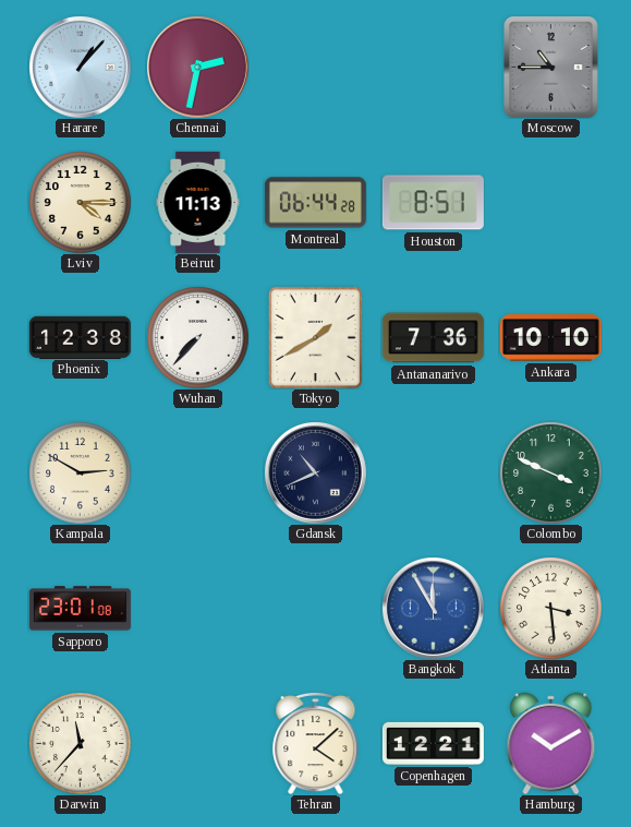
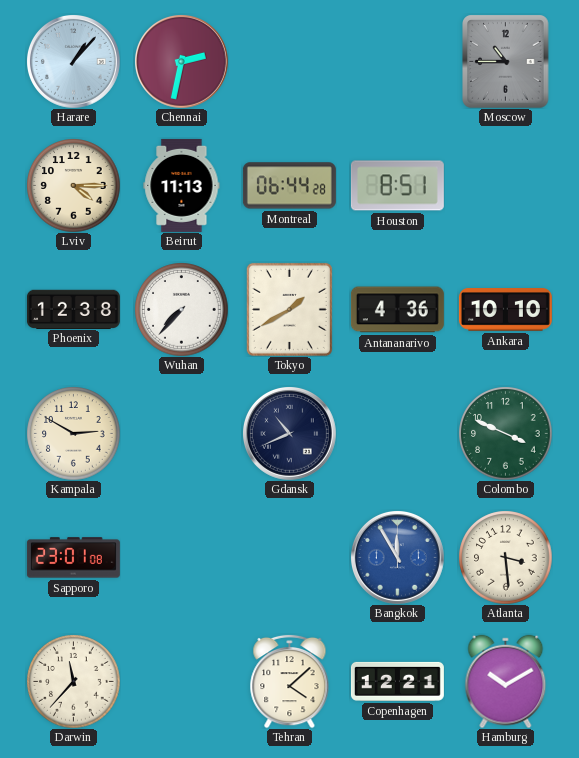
Antananarivo: 7:36 -> 4:36 (397, 310)
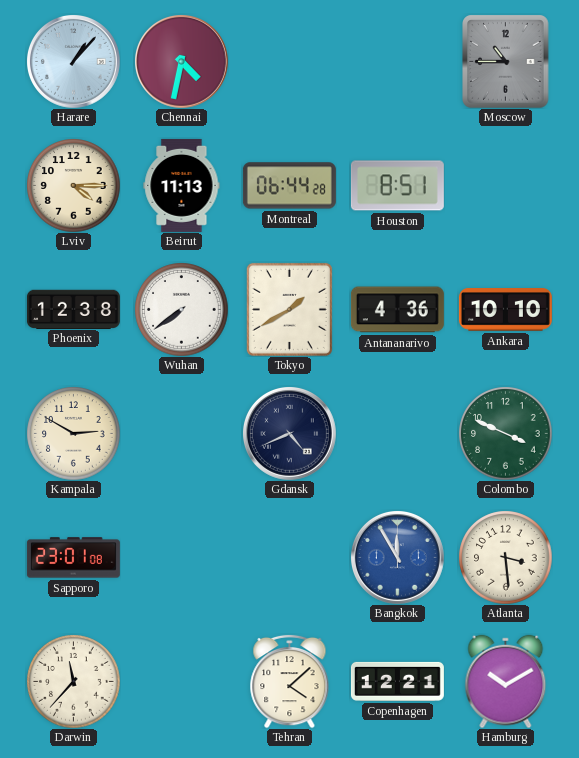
Chennai: 2:32 -> 4:32 (182, 62)
Wuhan: 7:37 -> 7:39 (181, 309)
Gdansk: 10:41 -> 4:41 (290, 434)
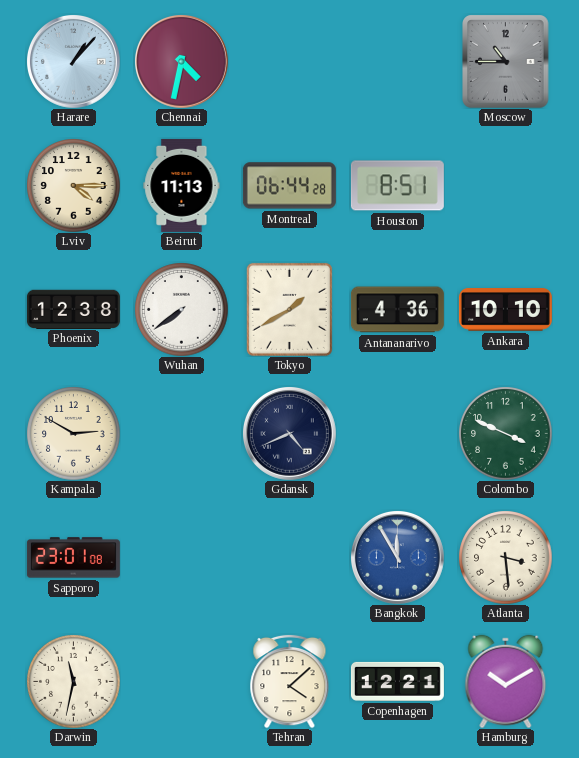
Darwin: 11:37 -> 11:32 (73, 681)
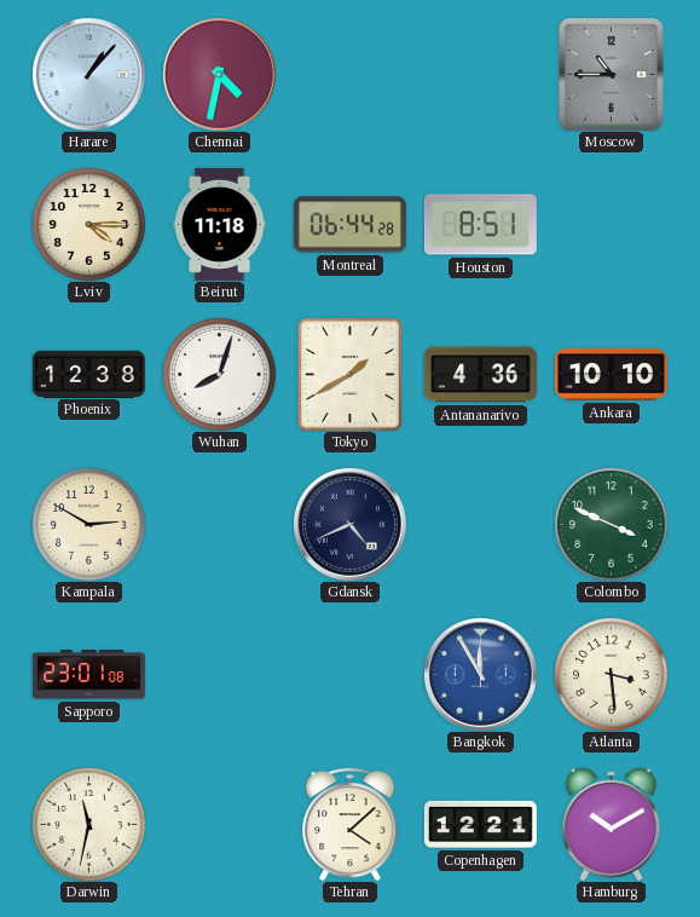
Beirut: 11:13 -> 11:18 (220, 224)
Wuhan: 7:39 -> 8:03 (219, 374)
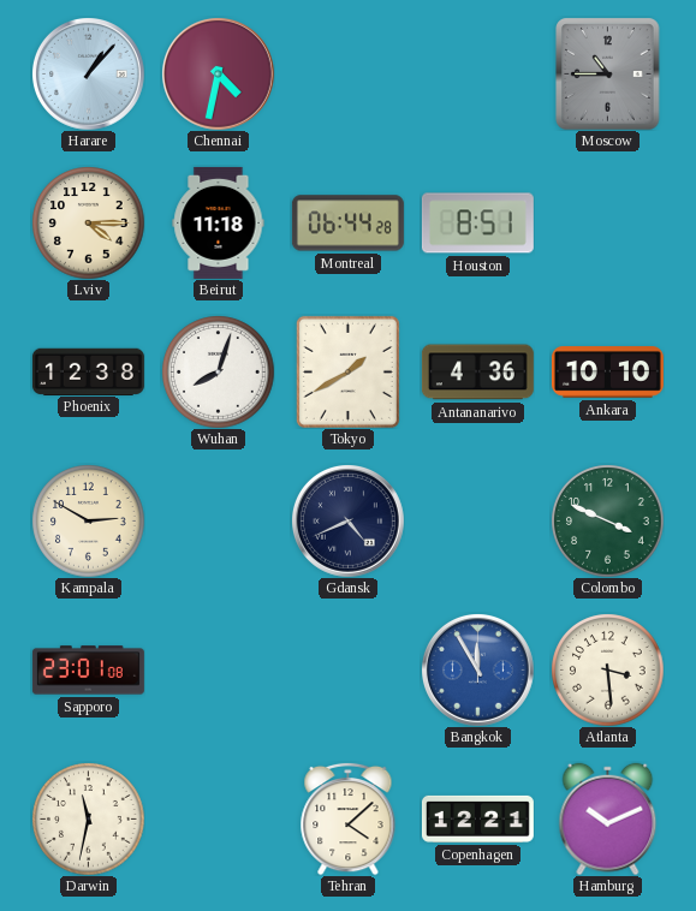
Hamburg: 10:10 -> 10:11 (608, 818)
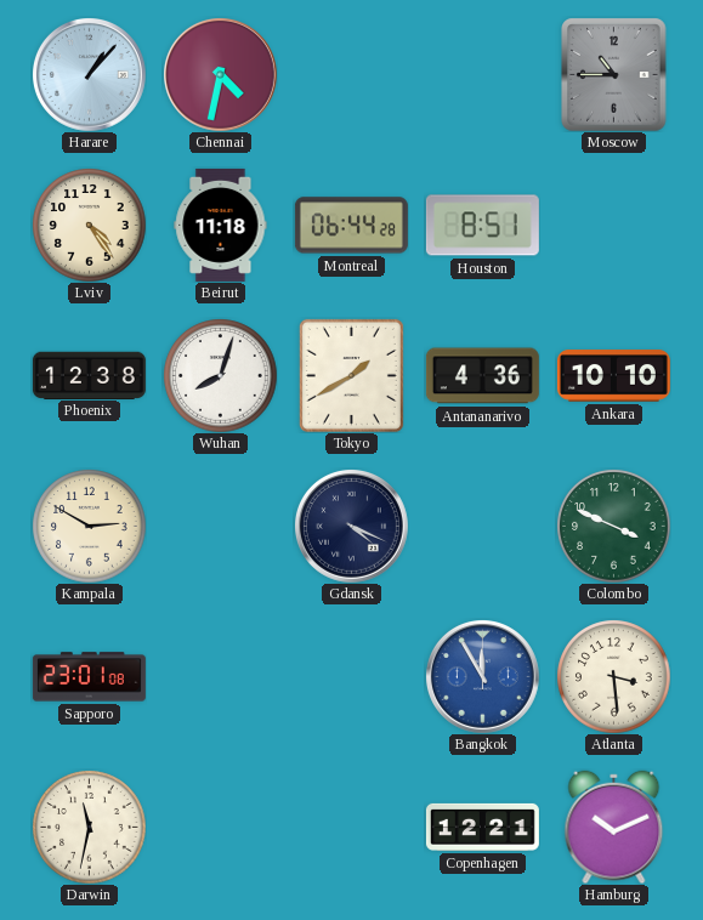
Lviv: 4:15 -> 4:24 (89, 225)
Gdansk: 4:41 -> 4:19 (352, 527)
Tehran: 4:08 -> none (349, 818)
